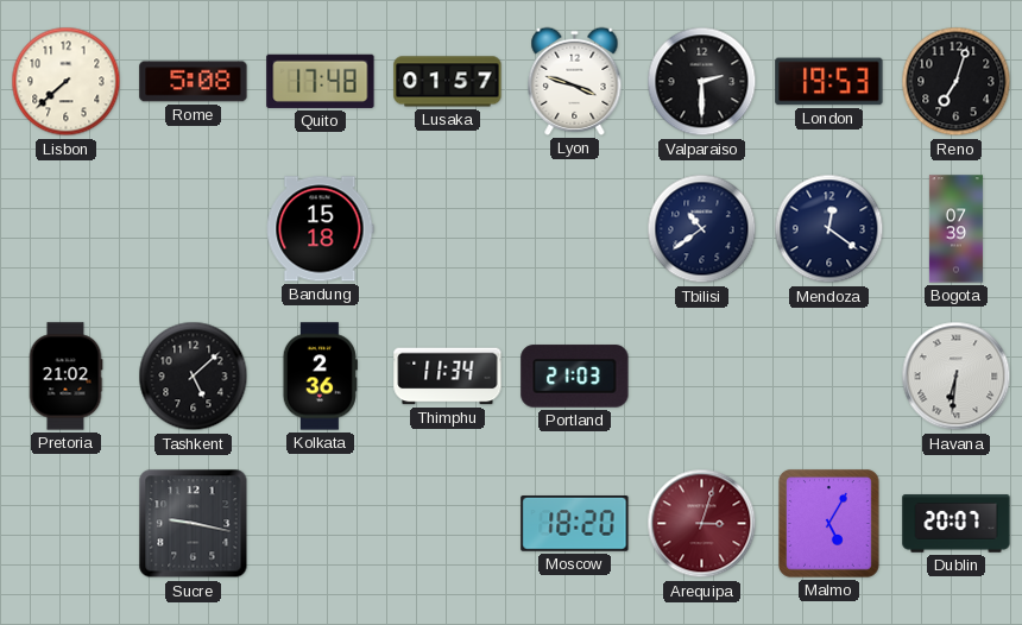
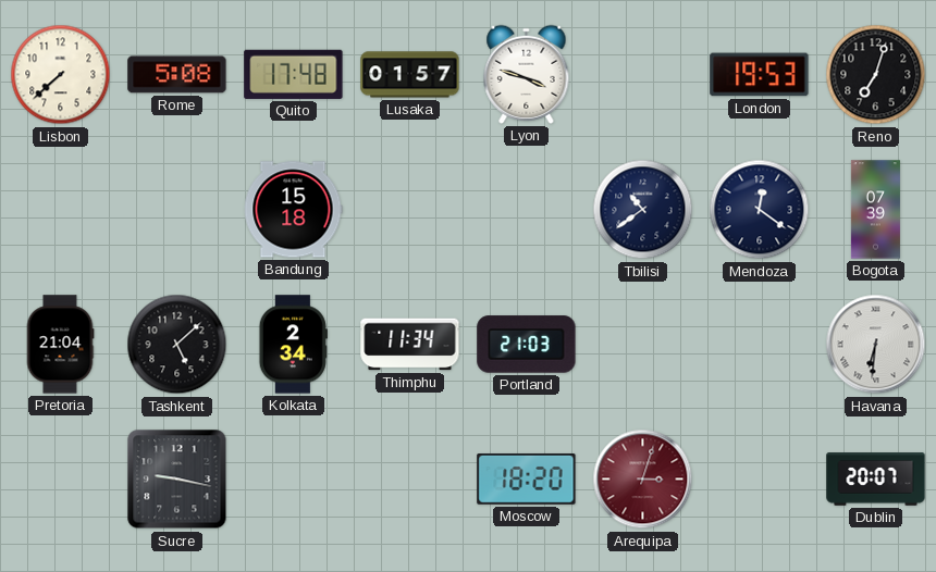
Valparaiso: 2:30 -> none (702, 82)
Pretoria: 21:02 -> 21:04 (60, 345)
Kolkata: 2:36 -> 2:34 (293, 345)
Malmo: 5:05 -> none (829, 524)
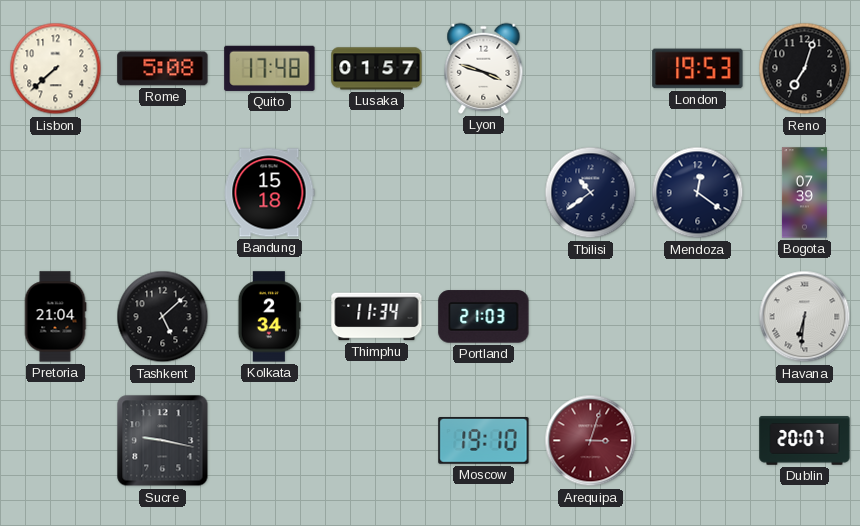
Moscow: 18:20 -> 19:10 (484, 441)
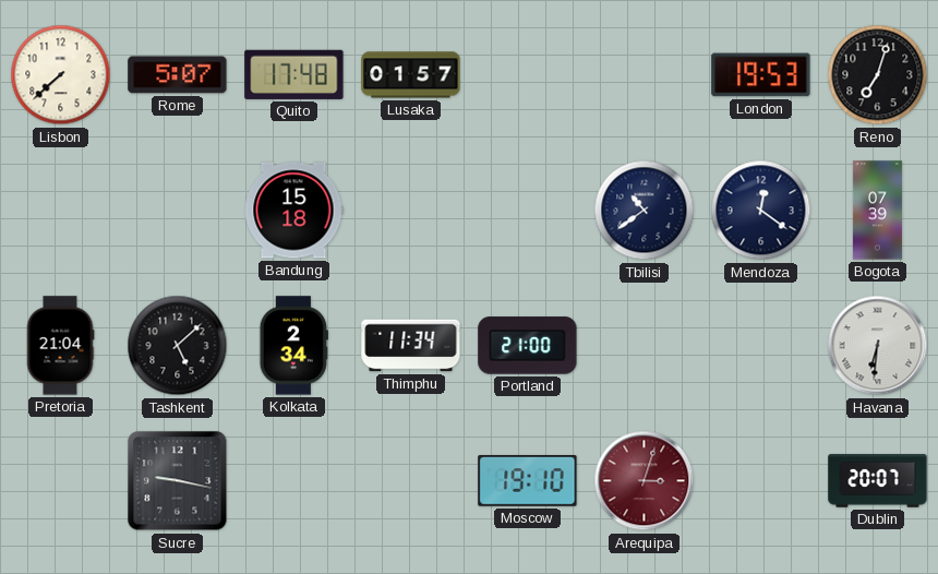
Rome: 5:08 -> 5:07 (178, 75)
Lyon: 3:48 -> none (484, 68)
Portland: 21:03 -> 21:00 (528, 346)
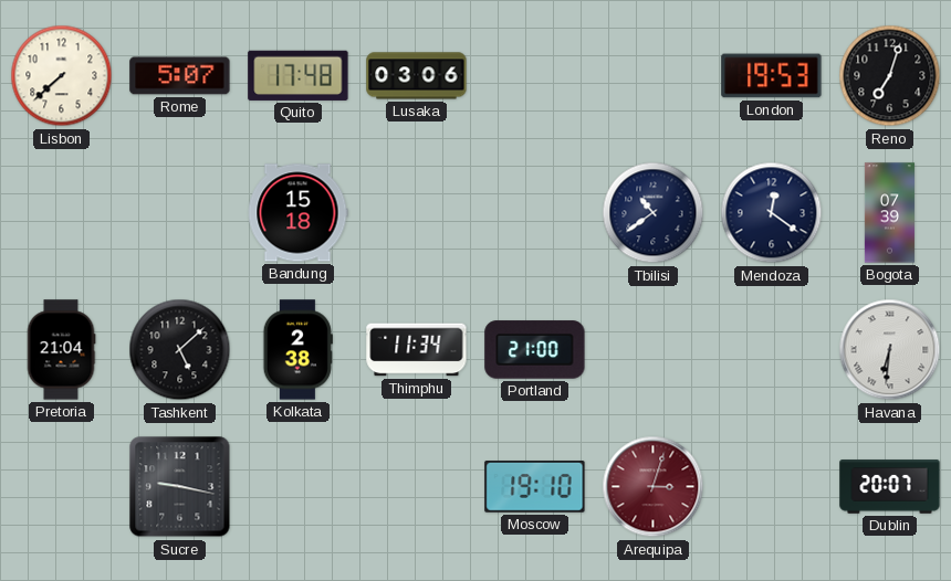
Lusaka: 01:57 -> 03:06 (417, 76)
Kolkata: 2:34 -> 2:38 (297, 350)
